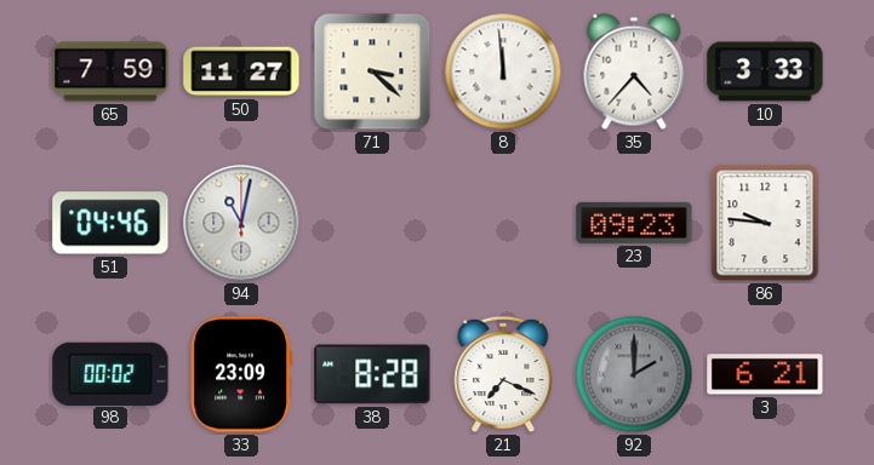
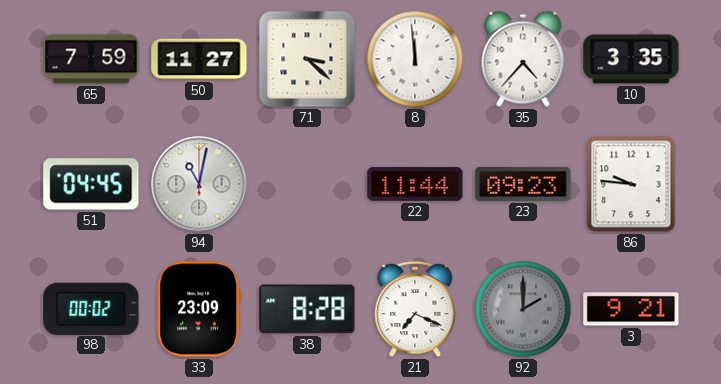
10: 3:33 -> 3:35 (631, 59)
51: 04:46 -> 04:45 (91, 184)
22: none -> 11:44 (415, 184)
3: 6:21 -> 9:21 (631, 309)
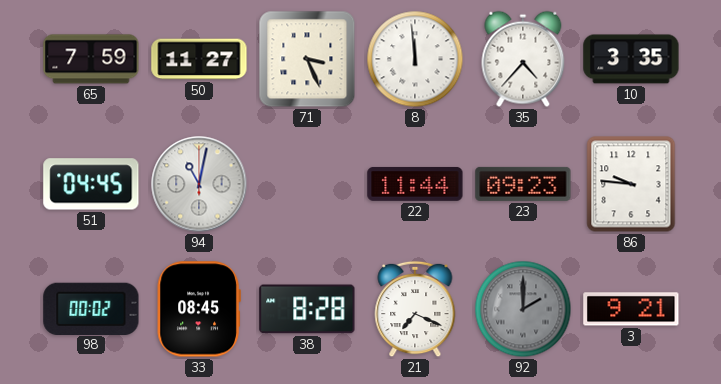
71: 3:22 -> 3:26 (307, 59)
33: 23:09 -> 08:45 (199, 309)
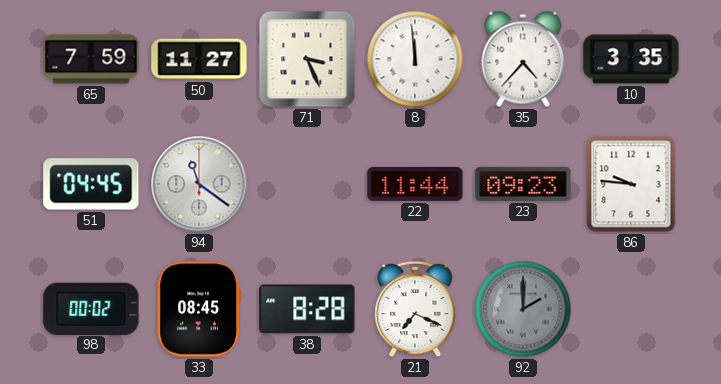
94: 11:02 -> 11:21 (199, 184)
3: 9:21 -> none (631, 309)
